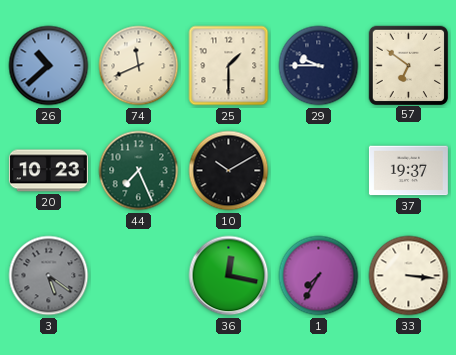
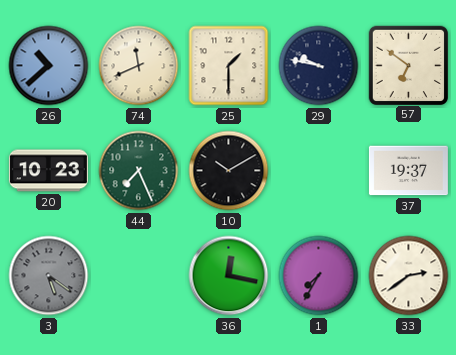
29: 9:45 -> 9:47 (319, 66)
33: 3:16 -> 2:39 (409, 276)
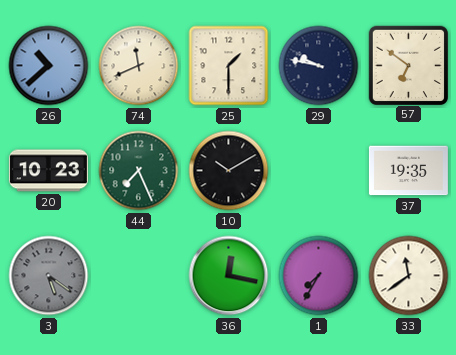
37: 19:37 -> 19:35 (408, 171)
33: 2:39 -> 11:39 (409, 276)
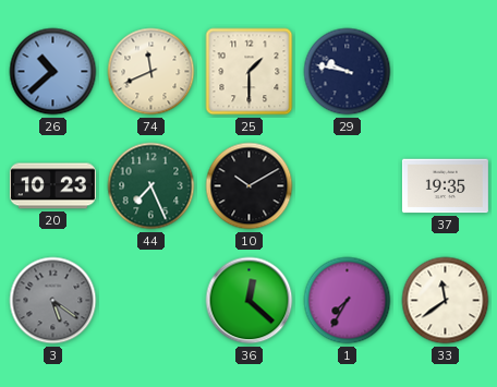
57: 6:51 -> none (408, 65)
36: 12:17 -> 12:22 (250, 301)
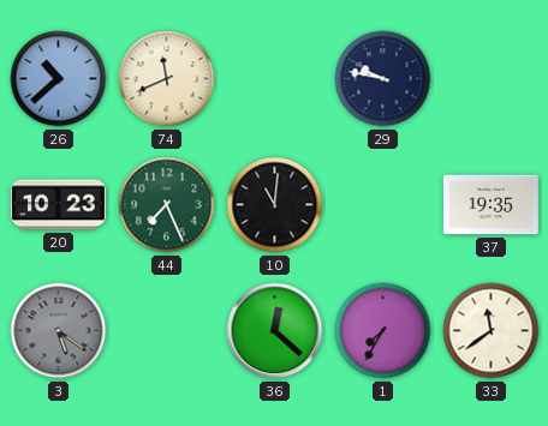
25: 1:30 -> none (250, 72)
10: 10:10 -> 11:01 (275, 205)
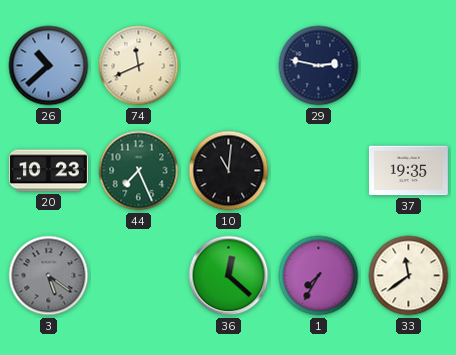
29: 9:47 -> 2:47 (319, 66)
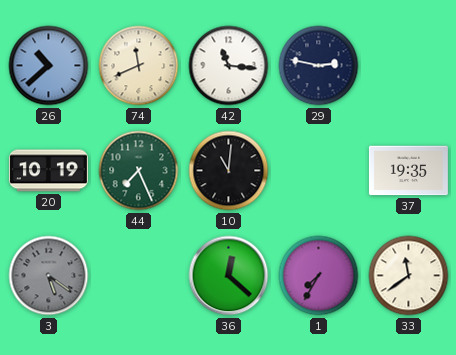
42: none -> 11:16 (229, 66)
20: 10:23 -> 10:19 (48, 171)
